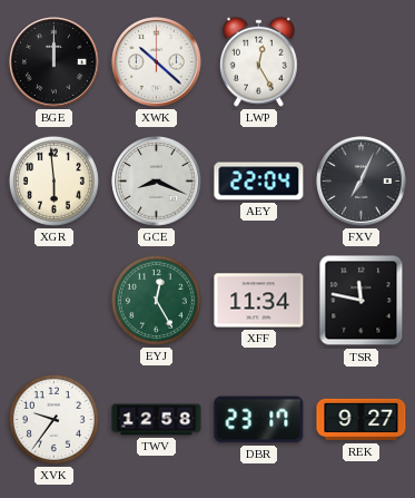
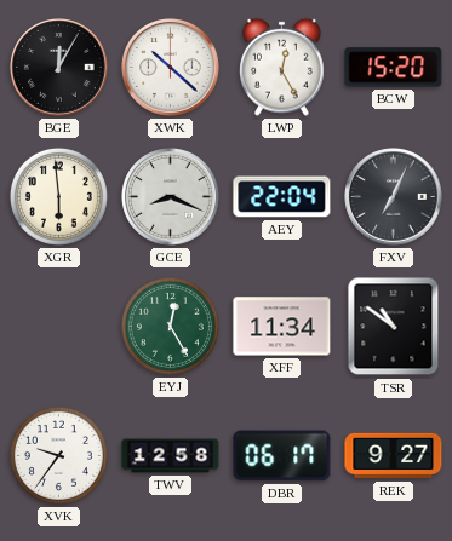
BGE: 12:00 -> 12:05 (59, 68)
BCW: none -> 15:20 (394, 68)
TSR: 11:47 -> 10:51 (394, 327)
DBR: 23:17 -> 06:17 (282, 456)
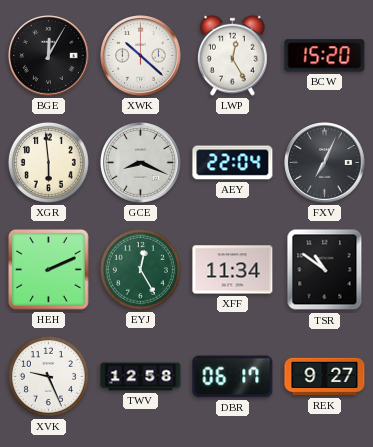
HEH: none -> 2:11 (49, 270)
XVK: 9:36 -> 9:26 (48, 376)
